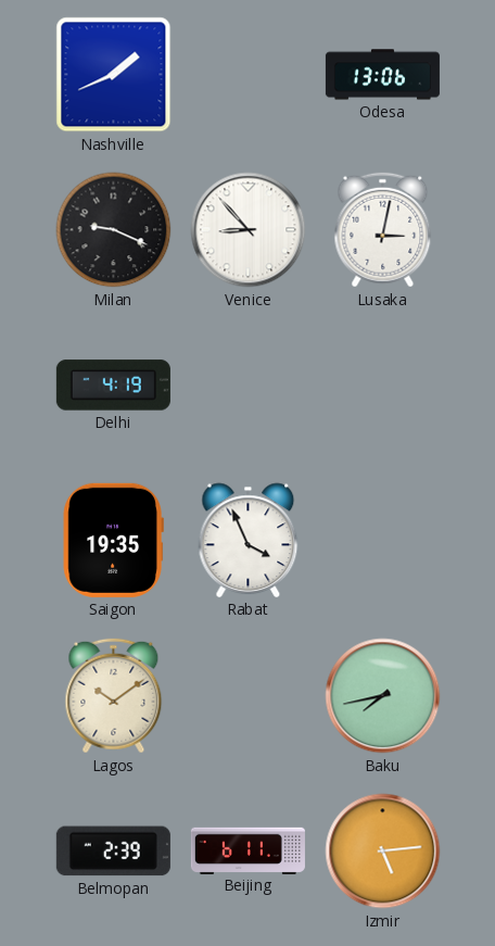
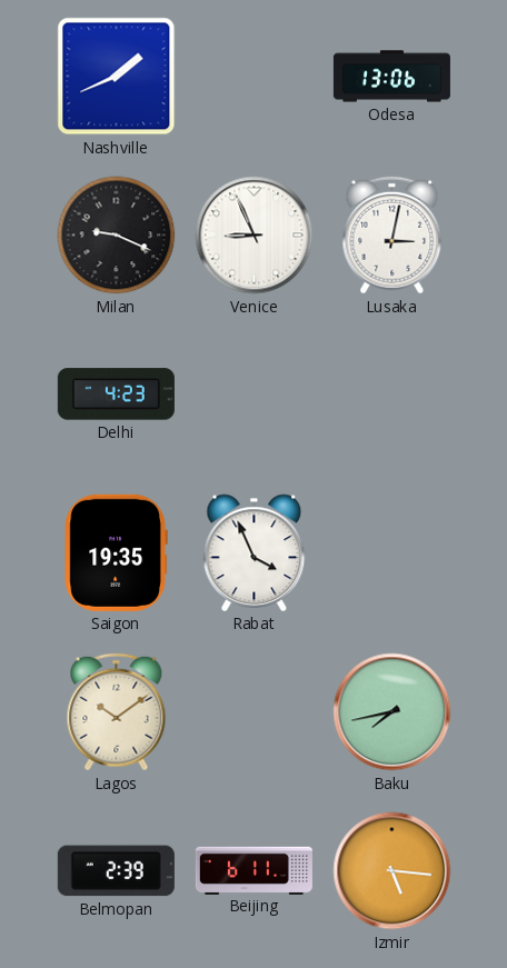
Venice: 8:53 -> 8:56 (255, 236)
Delhi: 4:19 -> 4:23 (116, 395)
Izmir: 5:14 -> 5:16 (392, 871)
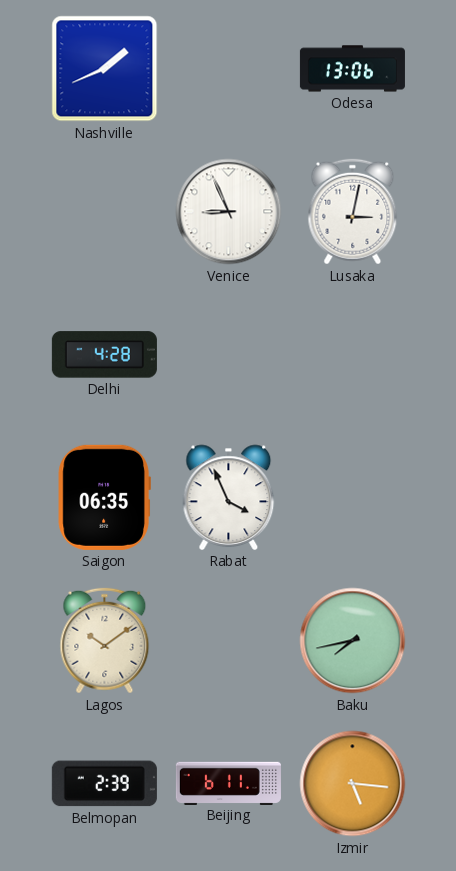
Milan: 9:19 -> none (117, 236)
Delhi: 4:23 -> 4:28 (104, 355)
Saigon: 19:35 -> 06:35 (104, 497)
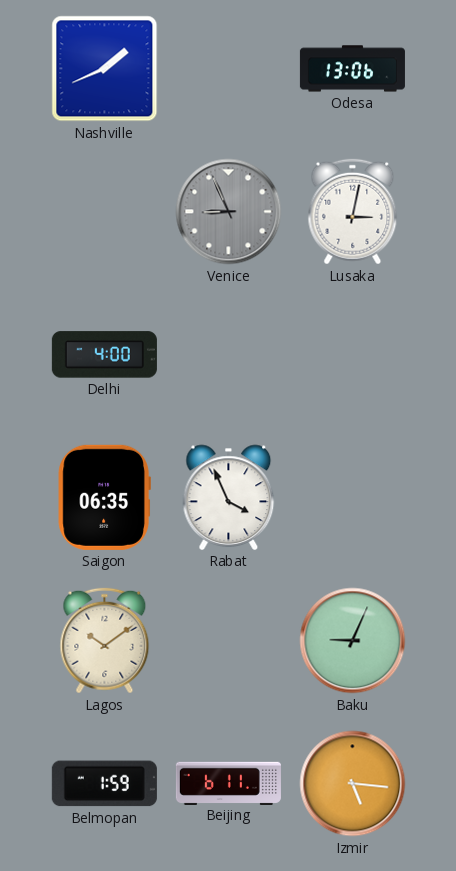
Venice dial: white -> grey (229, 212)
Delhi: 4:28 -> 4:00 (104, 355)
Baku: 7:43 -> 9:04 (353, 641)
Belmopan: 2:39 -> 1:59 (104, 784)
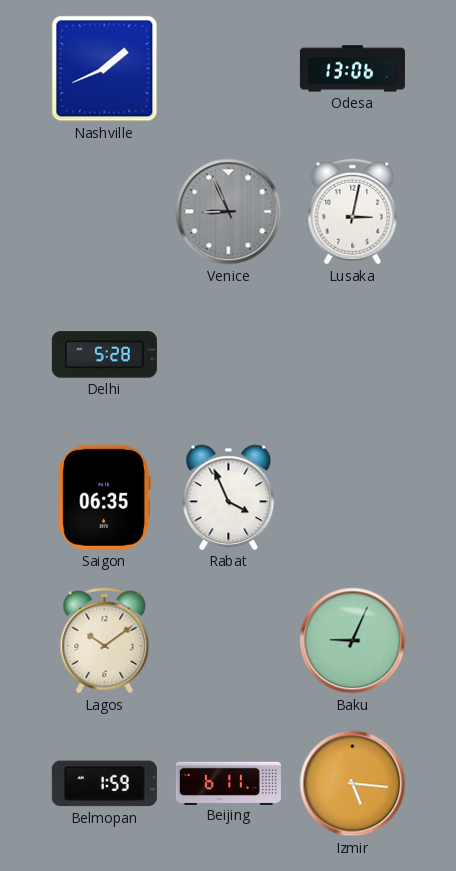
Delhi: 4:00 -> 5:28 (104, 355)
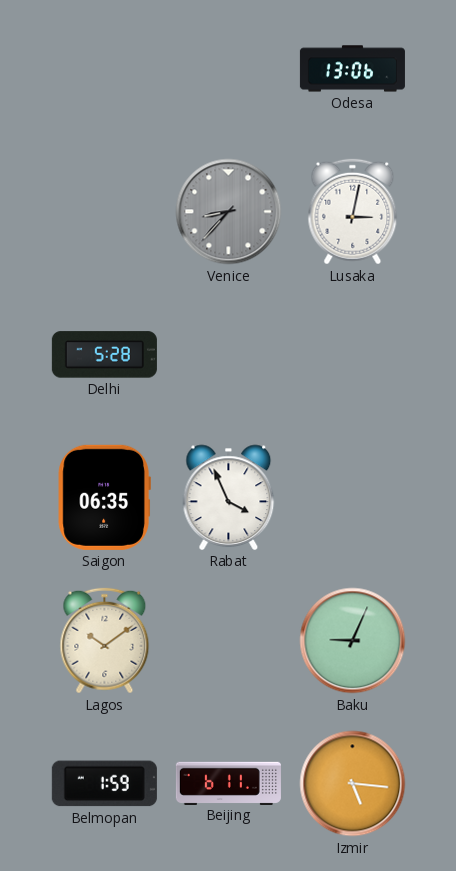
Nashville: 1:41 -> none (105, 69)
Venice: 8:56 -> 8:37 (229, 212)
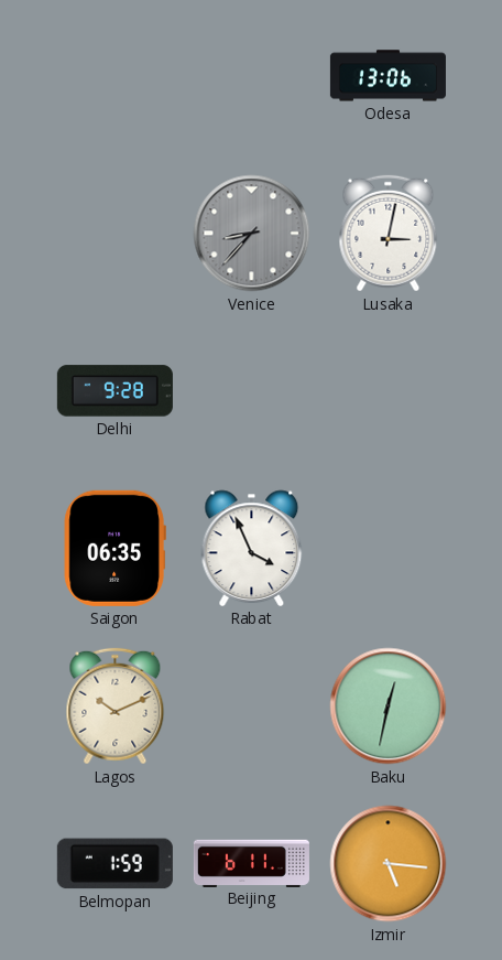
Delhi: 5:28 -> 9:28 (114, 391)
Lagos: 10:09 -> 10:11 (116, 706)
Baku: 9:04 -> 12:32 (389, 706)
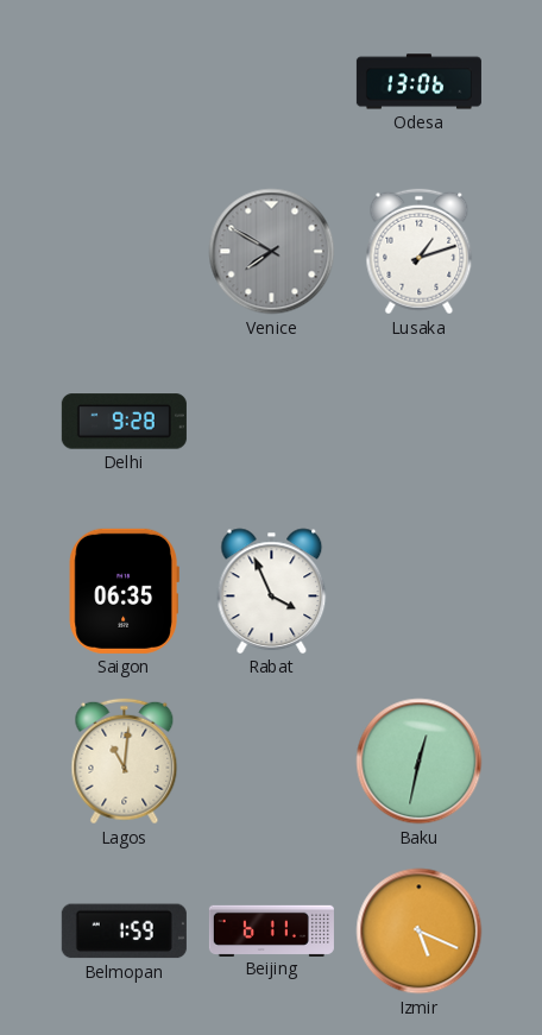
Venice: 8:37 -> 7:50 (272, 252)
Lusaka: 3:02 -> 1:12 (420, 252)
Lagos: 10:11 -> 11:01 (125, 762)
Izmir: 5:16 -> 5:19 (420, 932)
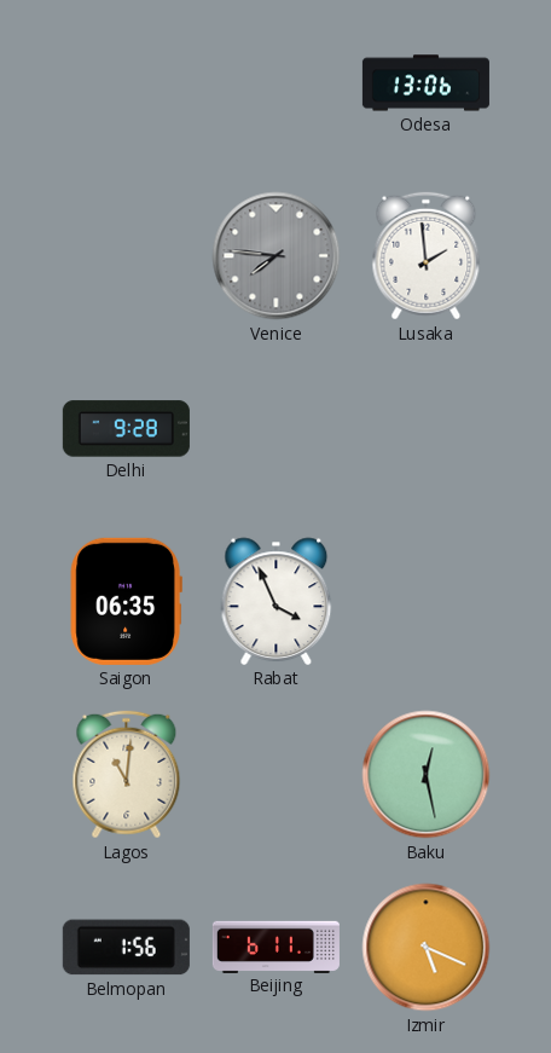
Venice: 7:50 -> 7:46 (277, 256)
Lusaka: 1:12 -> 1:59 (427, 256)
Baku: 12:32 -> 12:28 (427, 775)
Belmopan: 1:59 -> 1:56 (126, 948)
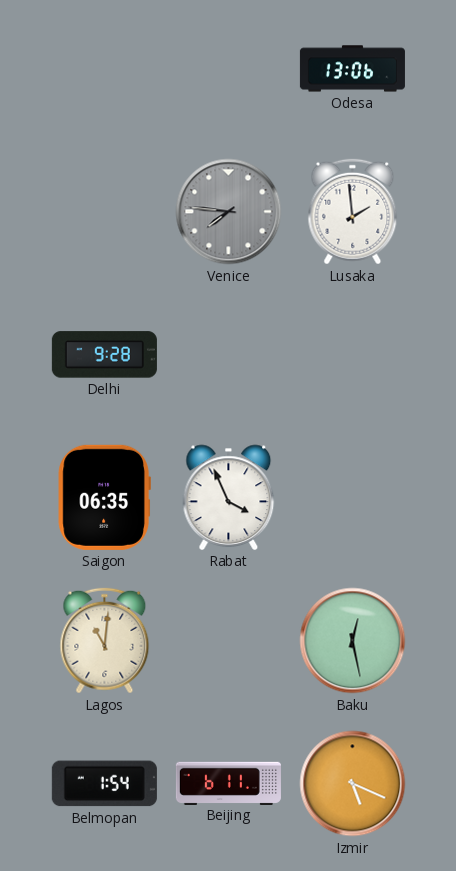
Belmopan: 1:56 -> 1:54 (104, 784)
